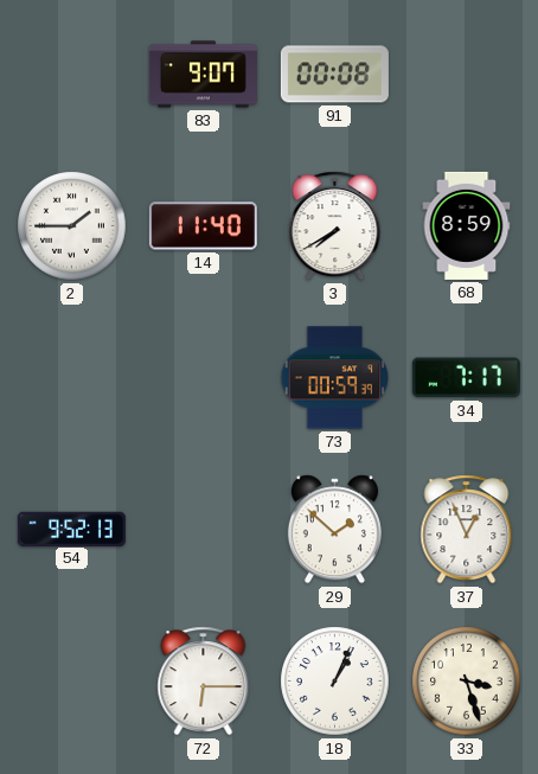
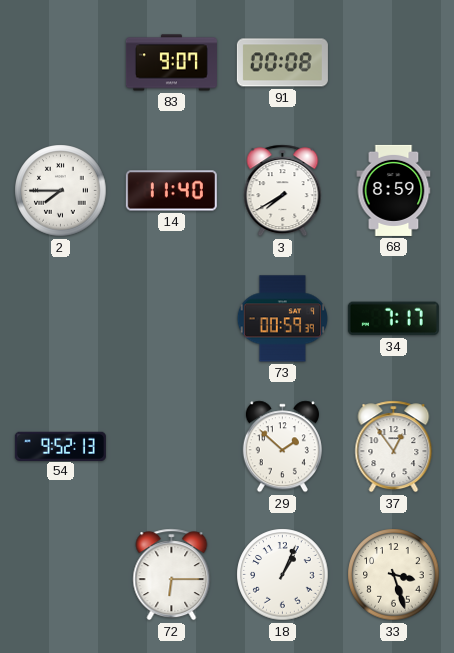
2: 1:45 -> 7:45 (61, 191)
37: 12:56 -> 12:54 (394, 447)
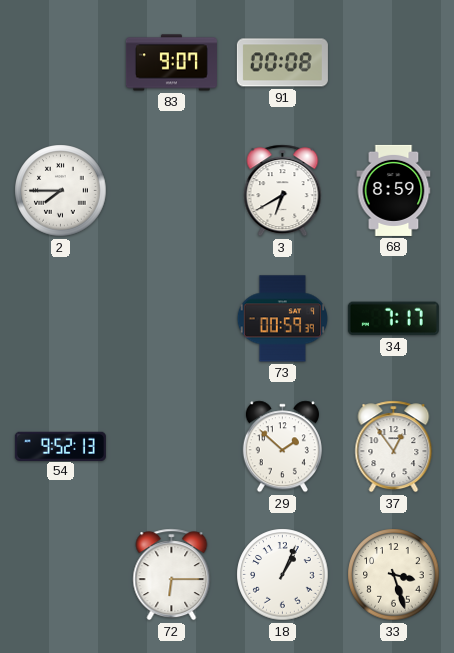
14: 11:40 -> none (171, 191)
3: 7:40 -> 6:40 (283, 191)
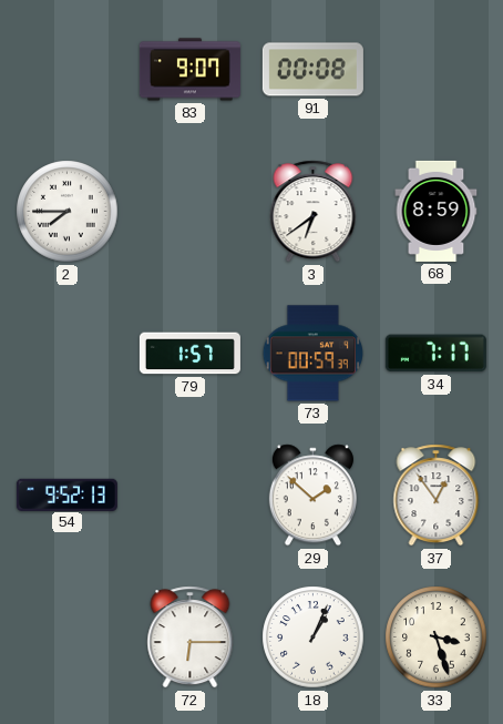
3: 6:40 -> 6:39 (314, 212)
79: none -> 1:57 (189, 354)
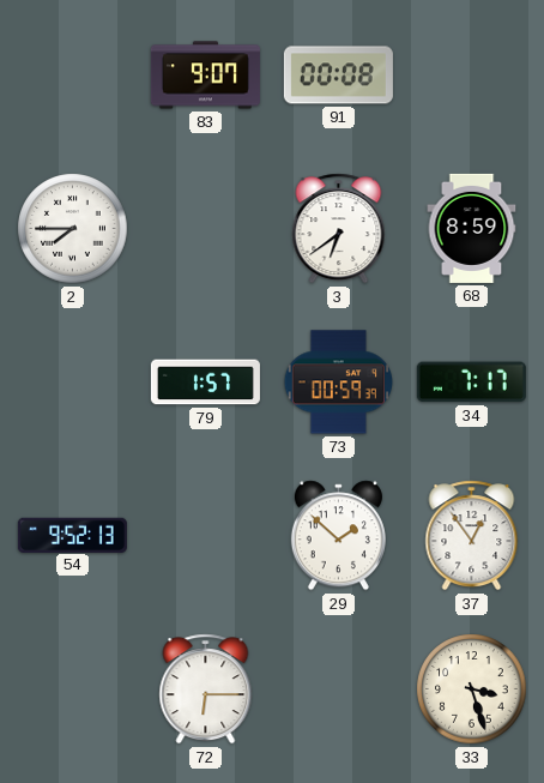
18: 1:04 -> none (314, 638)
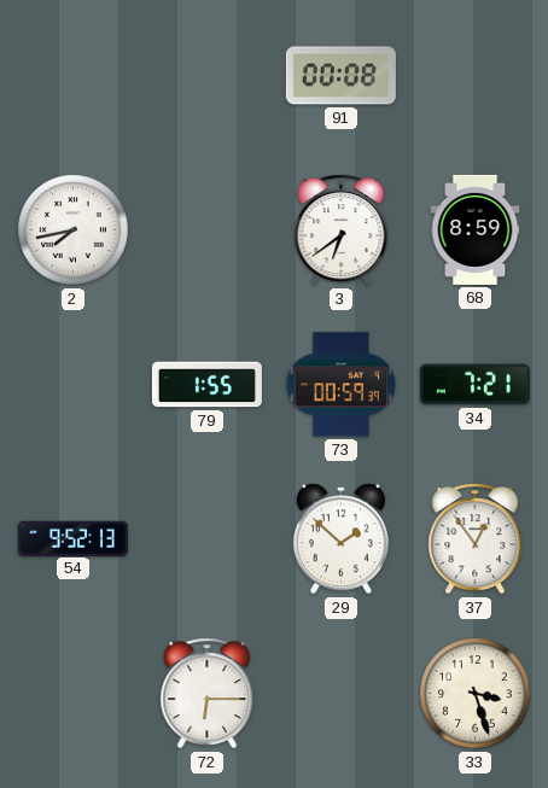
83: 9:07 -> none (205, 76)
2: 7:45 -> 7:43 (74, 230)
79: 1:57 -> 1:55 (206, 385)
34: 7:17 -> 7:21 (474, 385)
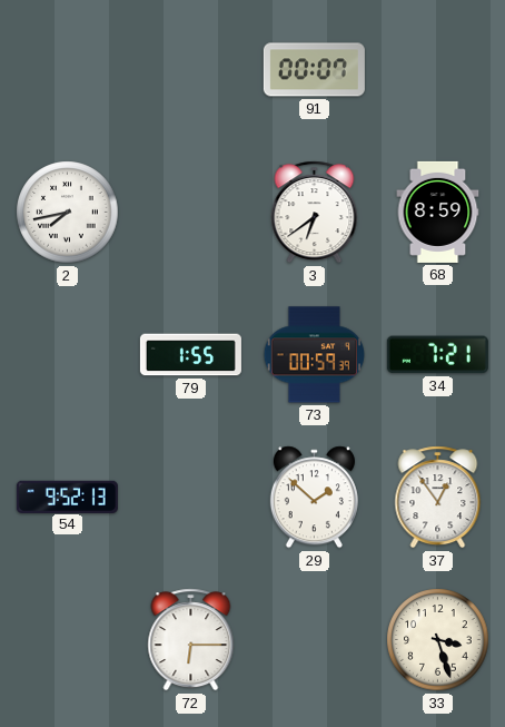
91: 00:08 -> 00:07 (314, 70)
